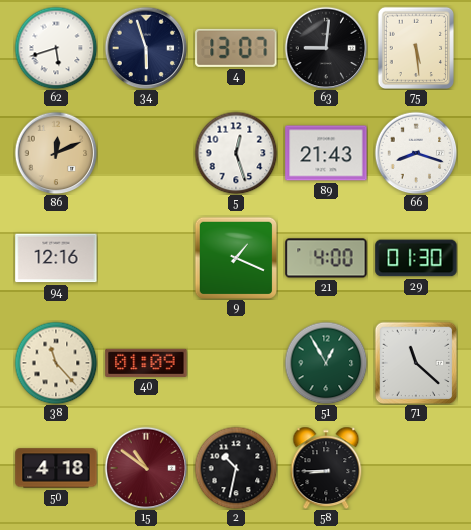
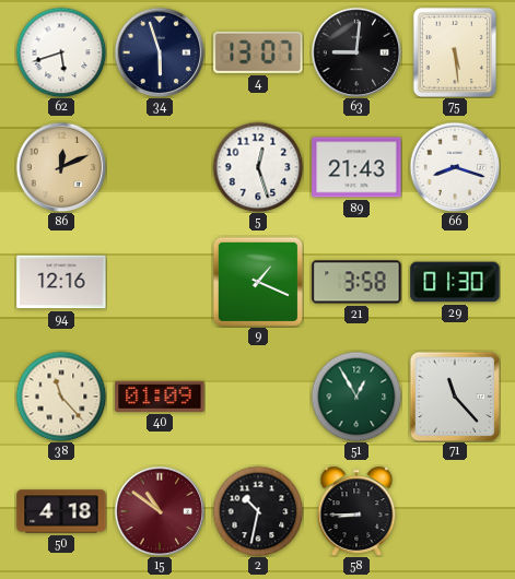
21: 4:00 -> 3:58 (356, 282)
71: 11:22 -> 11:23 (455, 397)
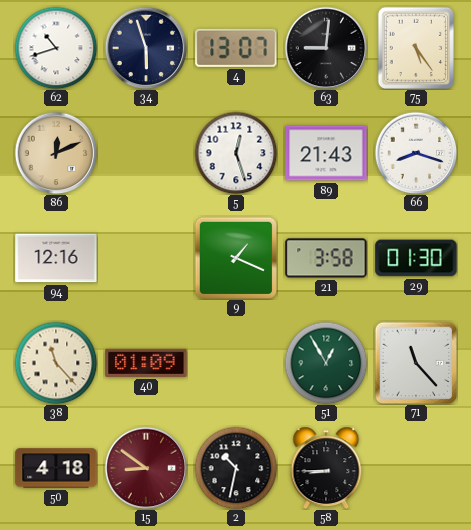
62: 5:42 -> 10:42 (56, 48)
75: 5:29 -> 5:24 (415, 47)
15: 10:51 -> 8:51 (146, 468)
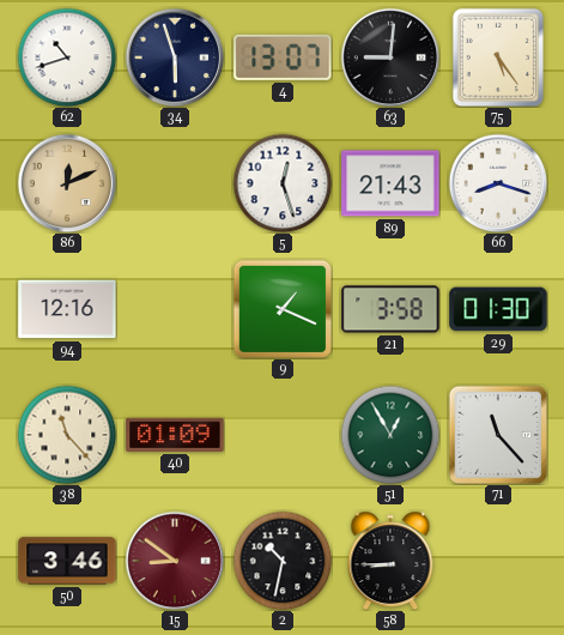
50: 4:18 -> 3:46 (67, 561)
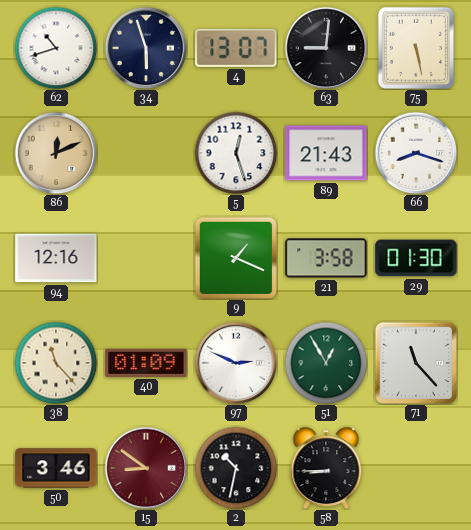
75: 5:24 -> 5:28 (415, 47)
97: none -> 2:49 (236, 363)
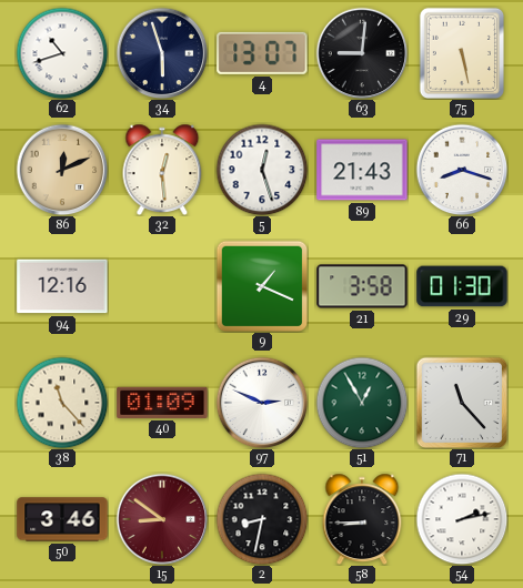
32: none -> 12:29 (162, 170)
2: 10:32 -> 8:32 (262, 519)
54: none -> 2:13 (462, 519)
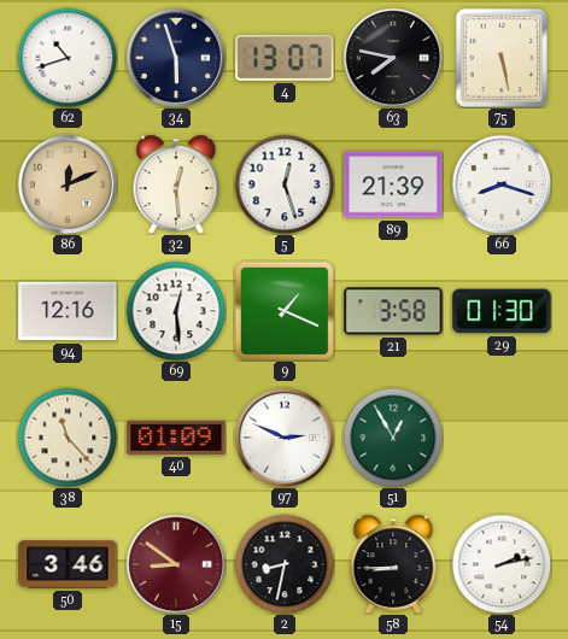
63: 9:01 -> 7:47 (393, 58)
89: 21:43 -> 21:39 (393, 184)
69: none -> 12:29 (176, 311)
71: 11:23 -> none (462, 403)
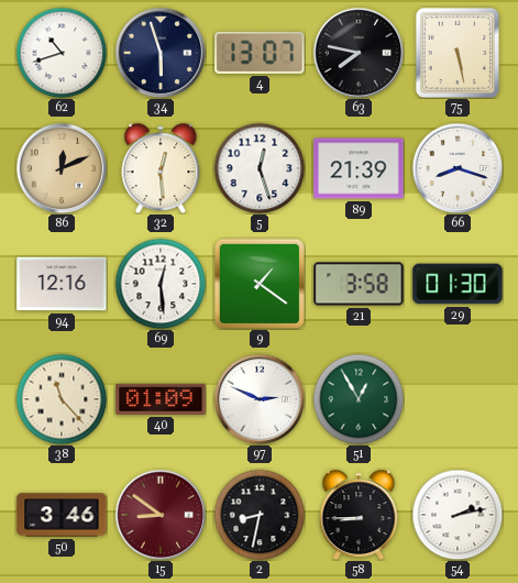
9: 1:19 -> 1:21 (260, 284)
